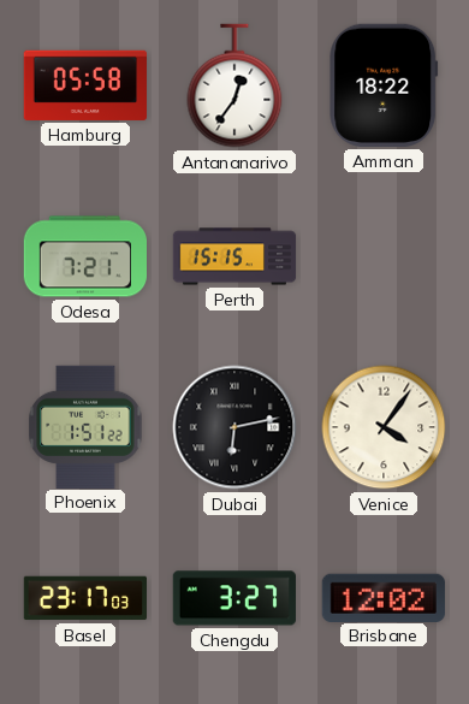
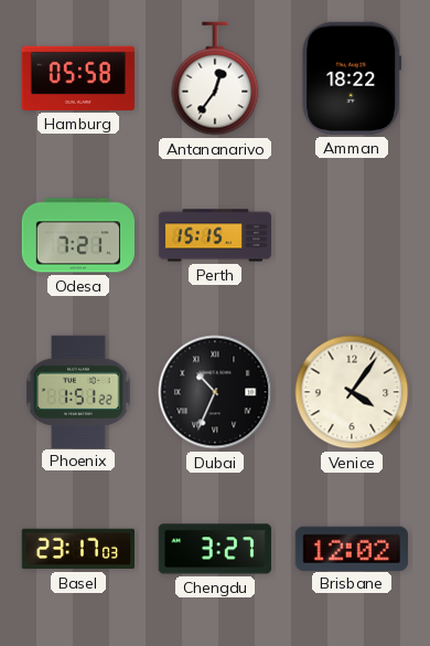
Dubai: 6:13 -> 10:34 (215, 392)
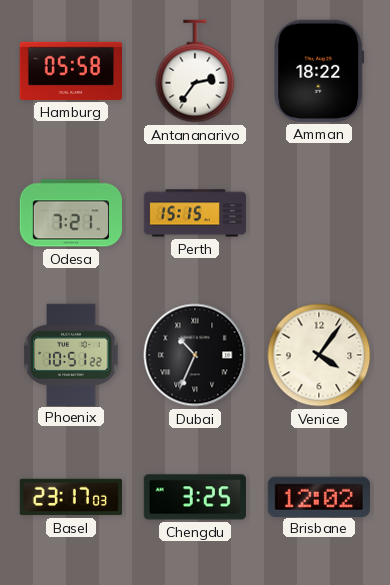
Antananarivo: 12:36 -> 2:36 (195, 71)
Phoenix: 1:51 -> 10:51 (71, 354)
Chengdu: 3:27 -> 3:25 (194, 497)
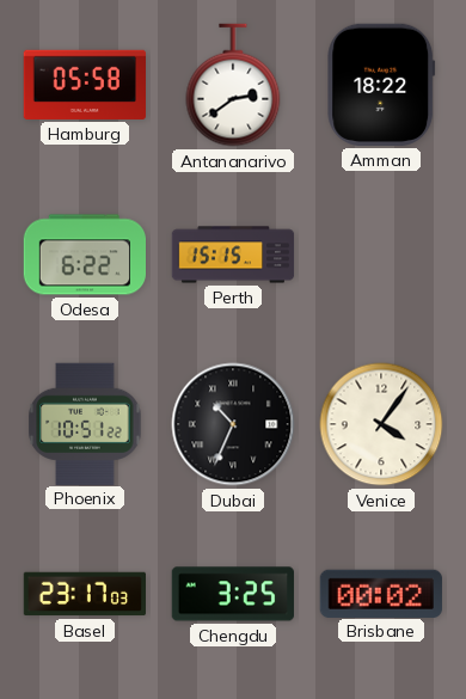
Antananarivo: 2:36 -> 2:39 (233, 85)
Odesa: 7:21 -> 6:22 (84, 255)
Brisbane: 12:02 -> 00:02 (381, 593)
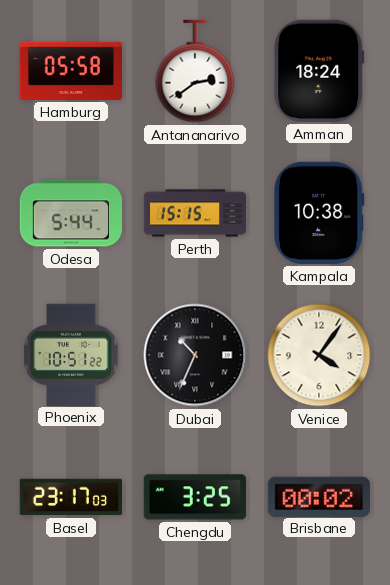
Amman: 18:22 -> 18:24 (319, 71)
Odesa: 6:22 -> 5:44 (70, 213)
Kampala: none -> 10:38 (319, 213)
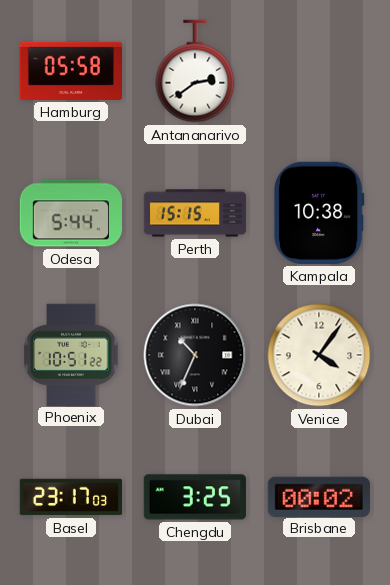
Amman: 18:24 -> none (319, 71)
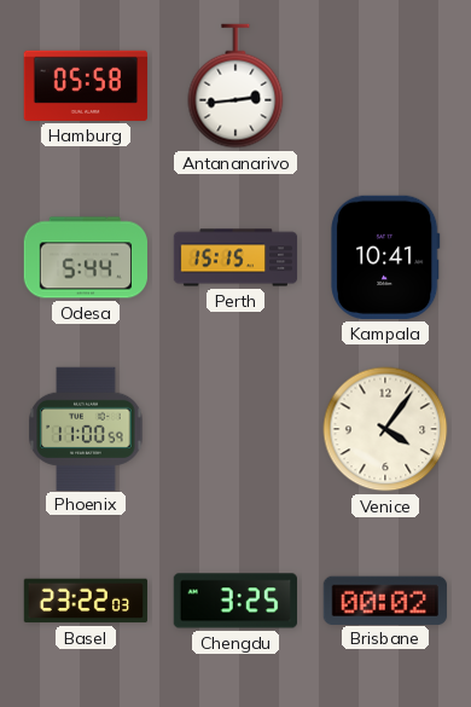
Antananarivo: 2:39 -> 2:44 (235, 86)
Kampala: 10:38 -> 10:41 (385, 257)
Phoenix: 10:51 -> 11:00 (86, 428)
Dubai: 10:34 -> none (195, 355)
Basel: 23:17 -> 23:22 (85, 601)
